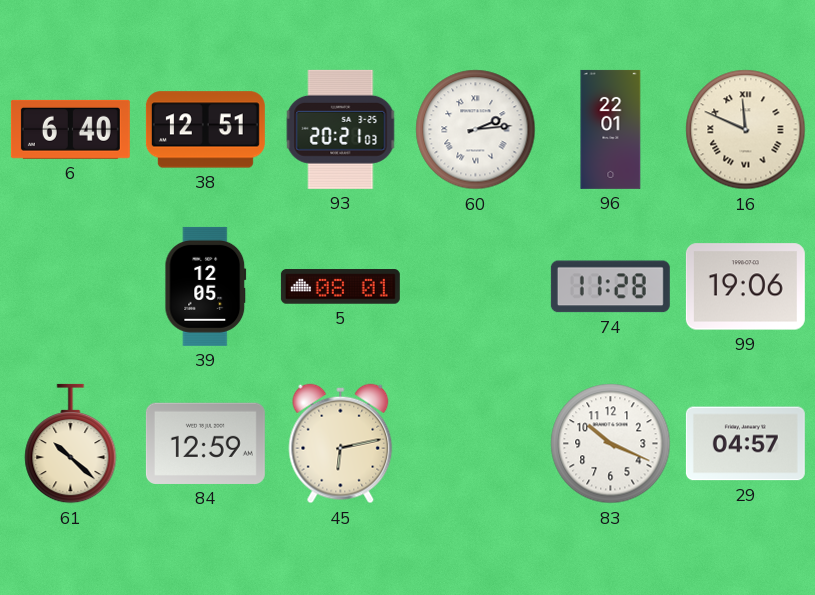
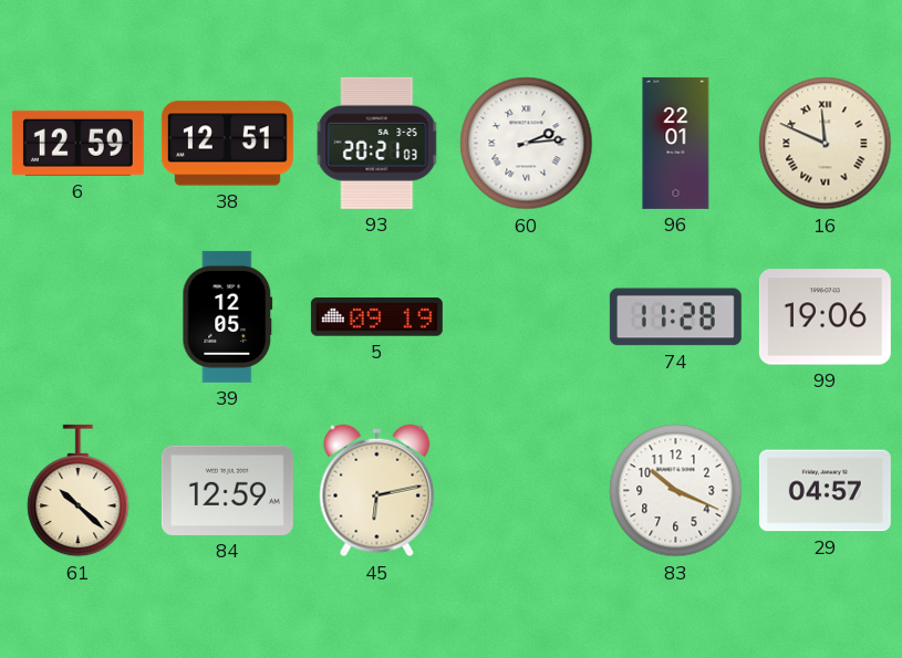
6: 6:40 -> 12:59 (77, 143)
5: 08:01 -> 09:19 (376, 317)
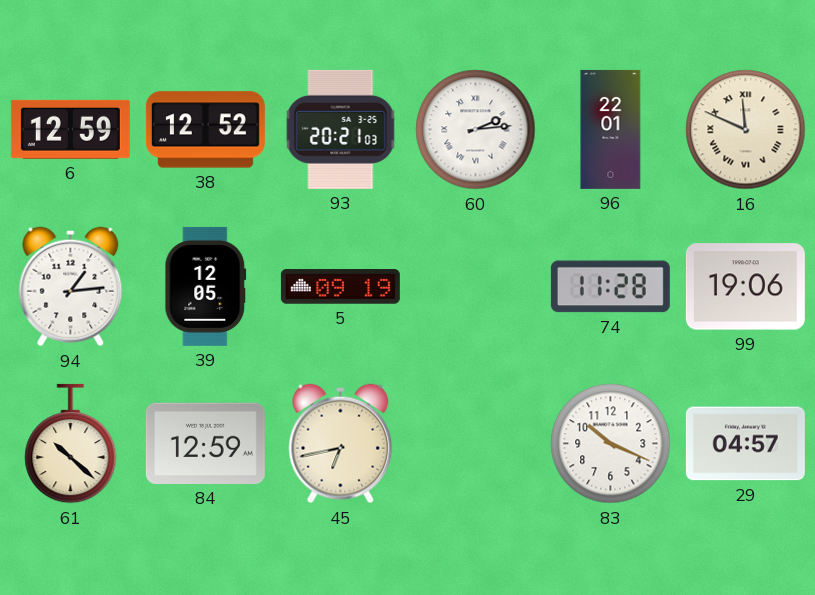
38: 12:51 -> 12:52 (205, 130)
94: none -> 1:14 (71, 287)
45: 6:13 -> 6:43 (341, 444)
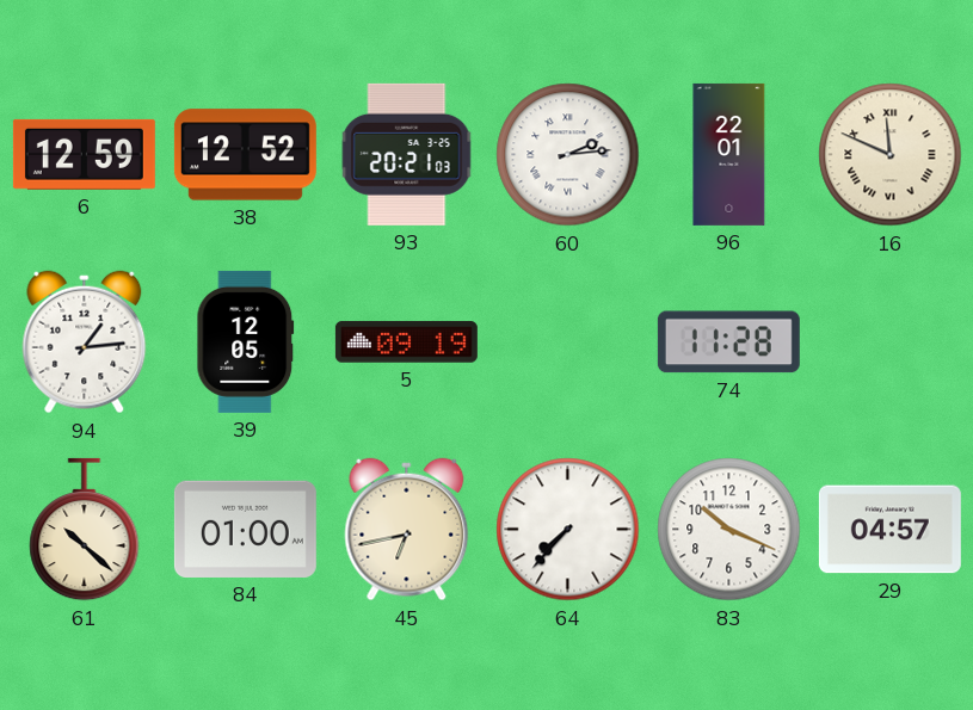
99: 19:06 -> none (745, 287)
84: 12:59 -> 01:00 (245, 529)
64: none -> 7:37 (568, 530)
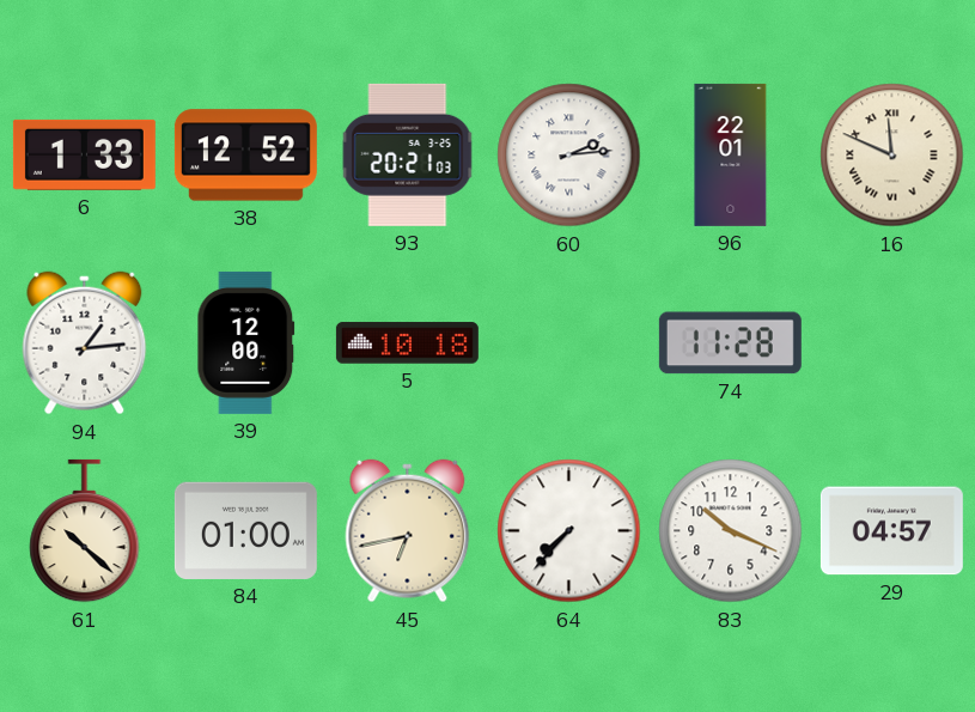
6: 12:59 -> 1:33 (84, 154)
39: 12:05 -> 12:00 (246, 342)
5: 09:19 -> 10:18 (407, 343)
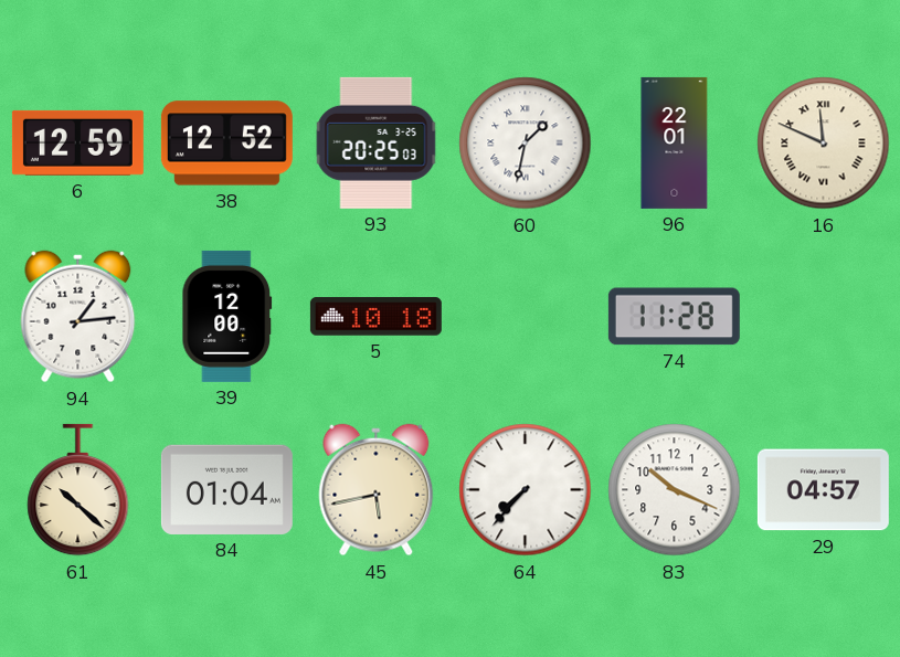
6: 1:33 -> 12:59 (77, 142)
93: 20:21 -> 20:25 (377, 142)
60: 2:14 -> 1:32 (526, 144)
84: 01:00 -> 01:04 (226, 489)
45: 6:43 -> 5:43 (377, 490)
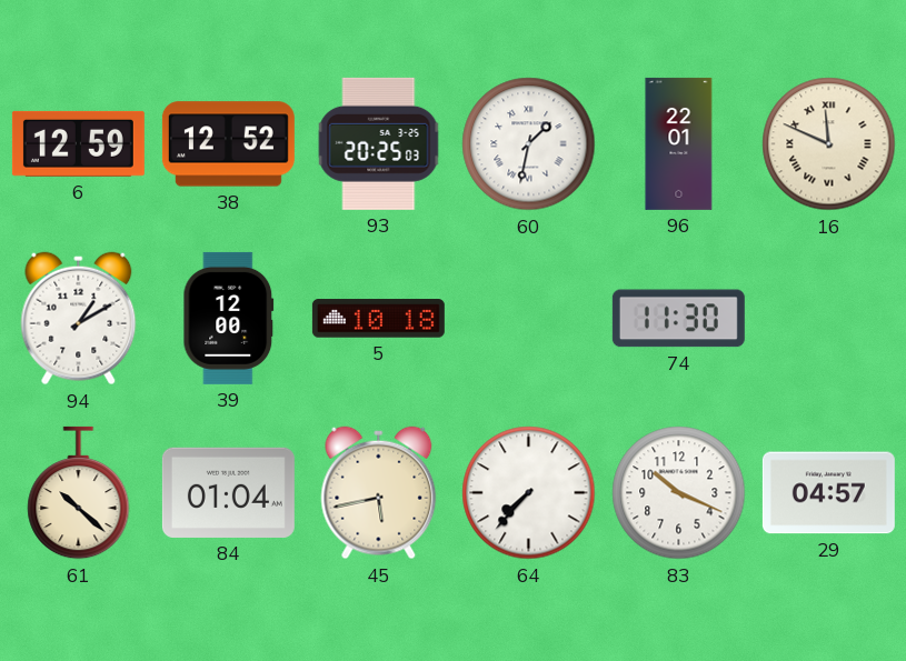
94: 1:14 -> 1:10 (79, 319)
74: 11:28 -> 11:30 (678, 319)
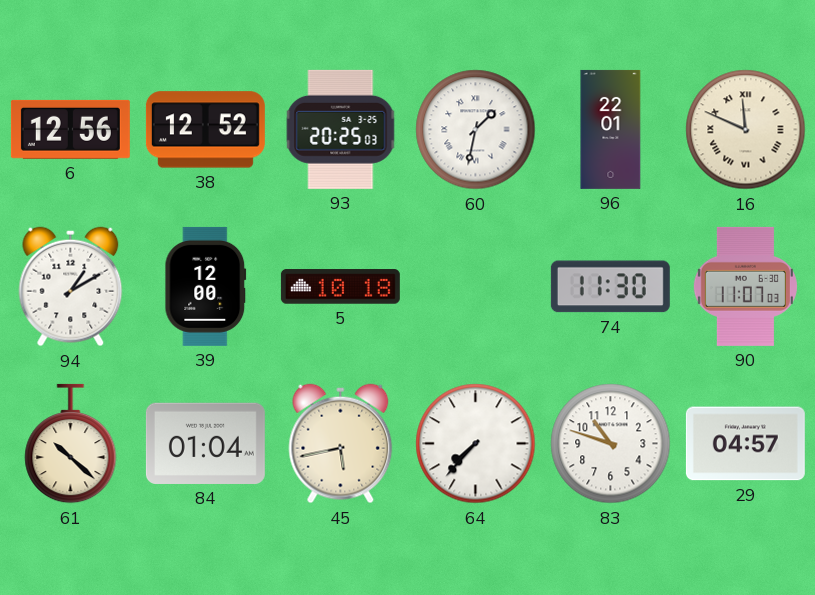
6: 12:59 -> 12:56 (70, 129)
90: none -> 11:07 (745, 286)
83: 10:19 -> 10:48 (611, 444)
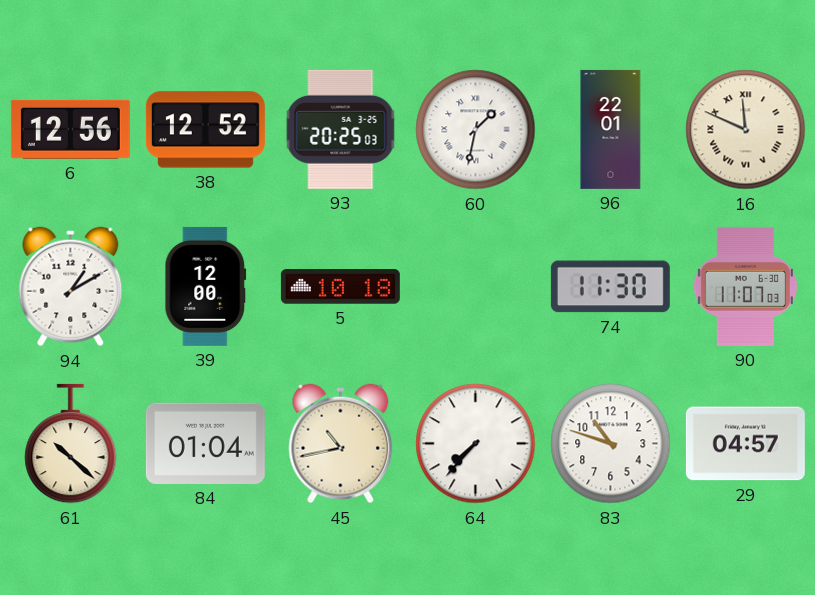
45: 5:43 -> 10:43 (341, 444)
